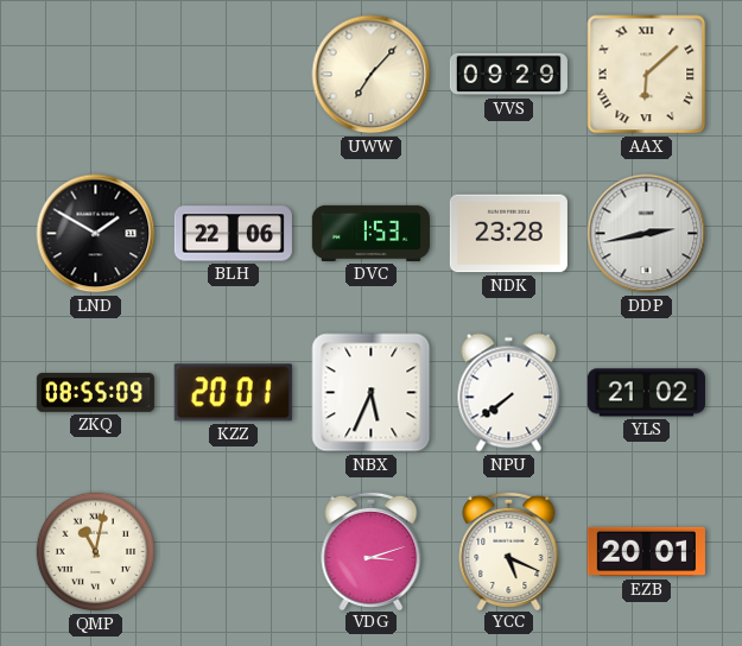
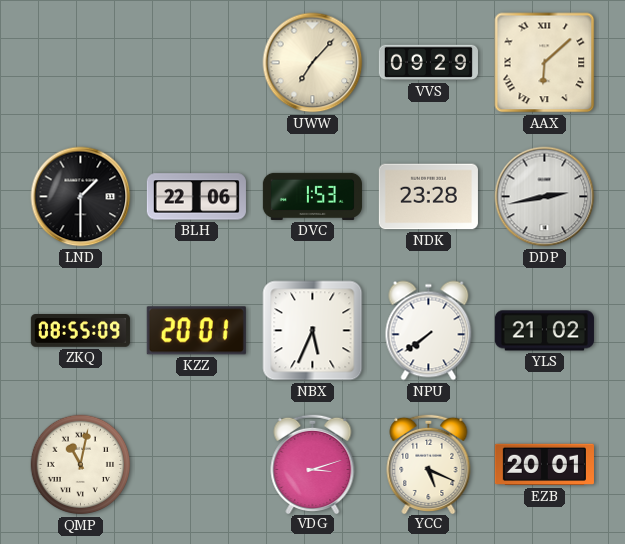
LND: 1:50 -> 1:30 (81, 197)
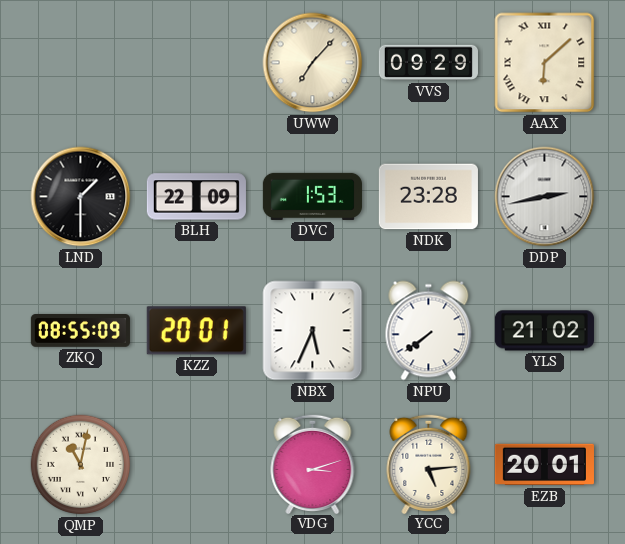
BLH: 22:06 -> 22:09 (196, 197)
YCC: 5:19 -> 5:14 (429, 463)
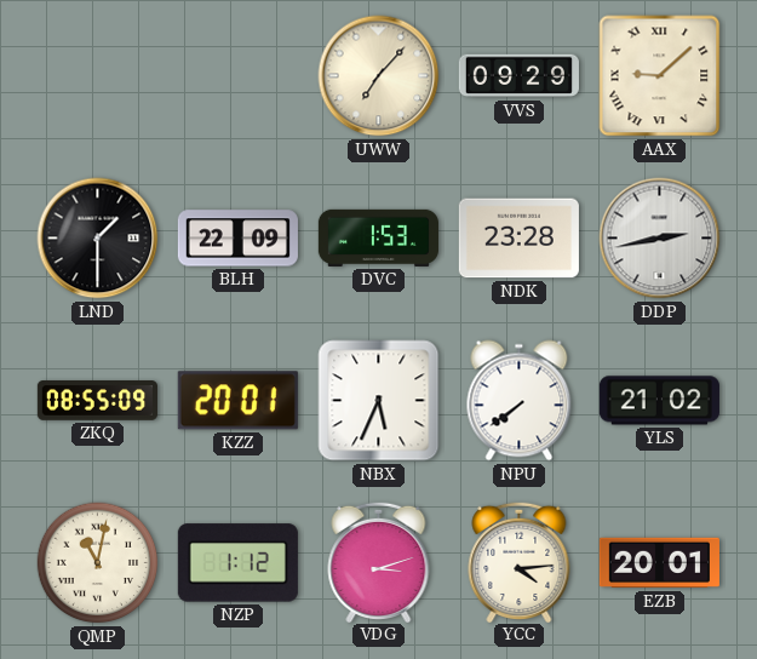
AAX: 6:08 -> 9:08 (660, 76)
NZP: none -> 1:12 (237, 563)
YCC: 5:14 -> 4:14 (520, 561)
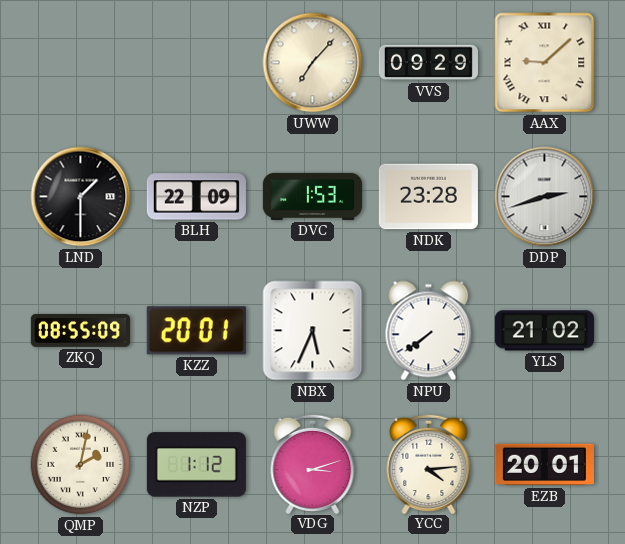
DDP: 2:43 -> 2:42 (545, 197)
QMP: 11:02 -> 2:02 (81, 465)
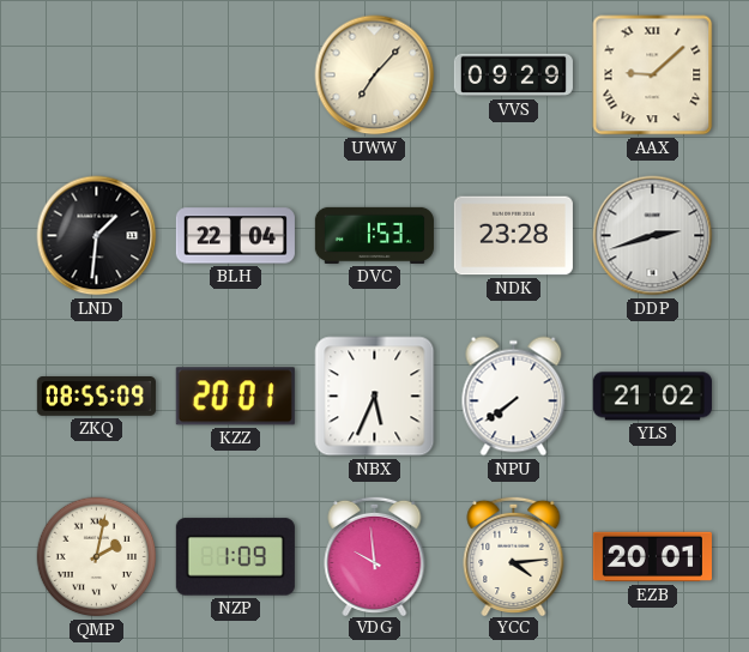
LND: 1:30 -> 1:31 (97, 236)
BLH: 22:09 -> 22:04 (235, 236)
NZP: 1:12 -> 1:09 (235, 557)
VDG: 3:12 -> 9:59 (375, 555)
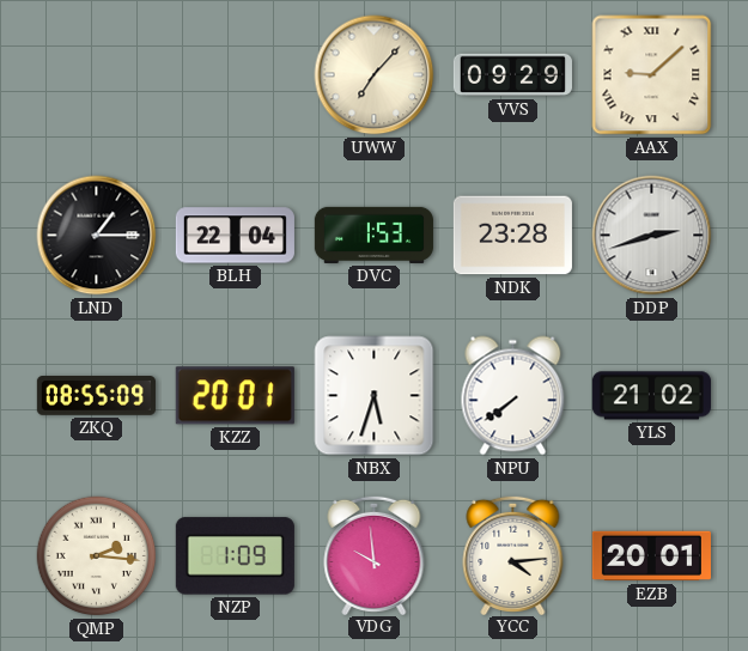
LND: 1:31 -> 1:15 (97, 236)
NBX: 5:34 -> 5:33 (375, 396)
QMP: 2:02 -> 2:16 (97, 556)
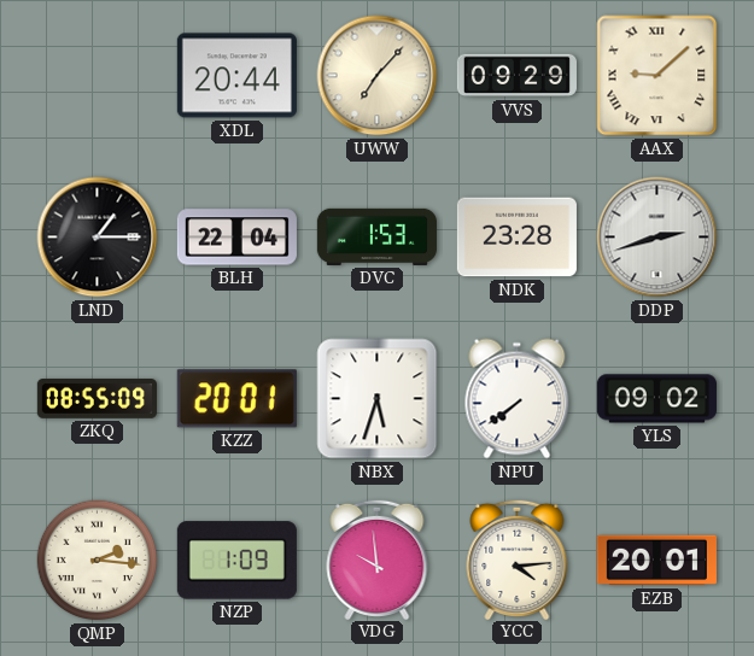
XDL: none -> 20:44 (236, 76)
YLS: 21:02 -> 09:02 (656, 399)
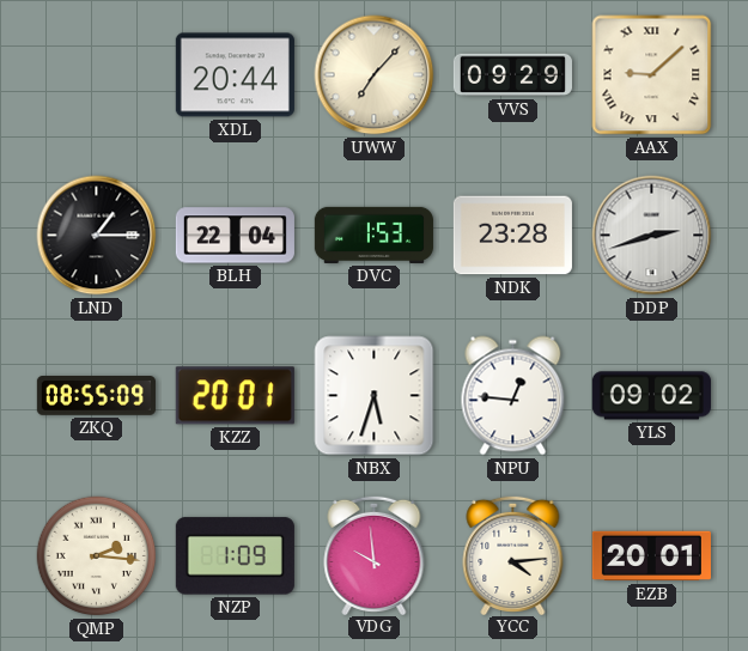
NPU: 7:39 -> 12:46 (513, 396)
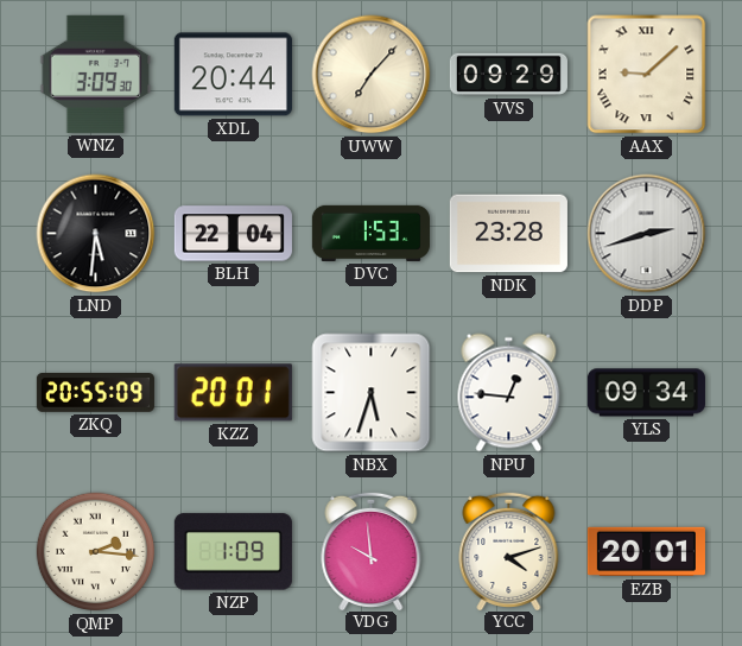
WNZ: none -> 3:09 (96, 74)
LND: 1:15 -> 5:31 (96, 234)
ZKQ: 08:55 -> 20:55 (95, 393)
YLS: 09:02 -> 09:34 (646, 393)
YCC: 4:14 -> 4:12 (509, 550)
